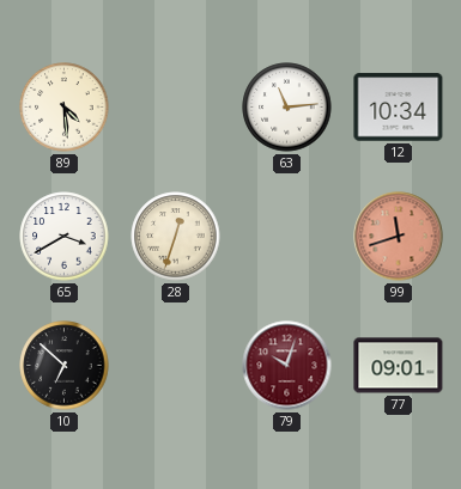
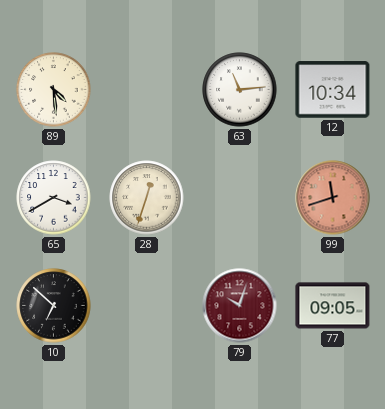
77: 09:01 -> 09:05 (333, 306)
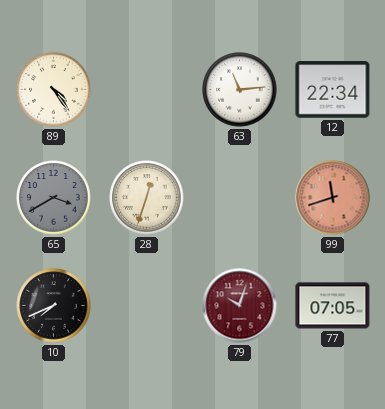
89: 4:29 -> 4:24 (54, 90)
12: 10:34 -> 22:34 (333, 90)
65 dial: white -> grey (54, 198)
10: 6:52 -> 7:41 (54, 306)
77: 09:05 -> 07:05 (333, 306)
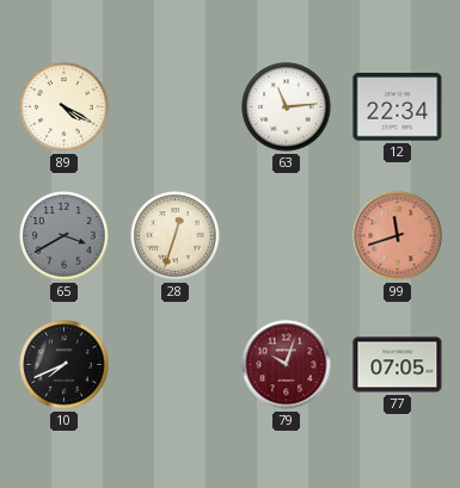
89: 4:24 -> 4:20 (65, 107)
